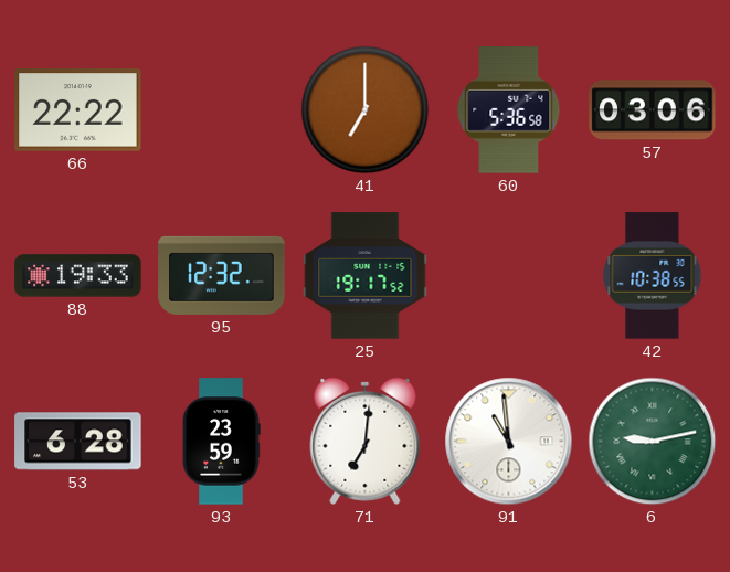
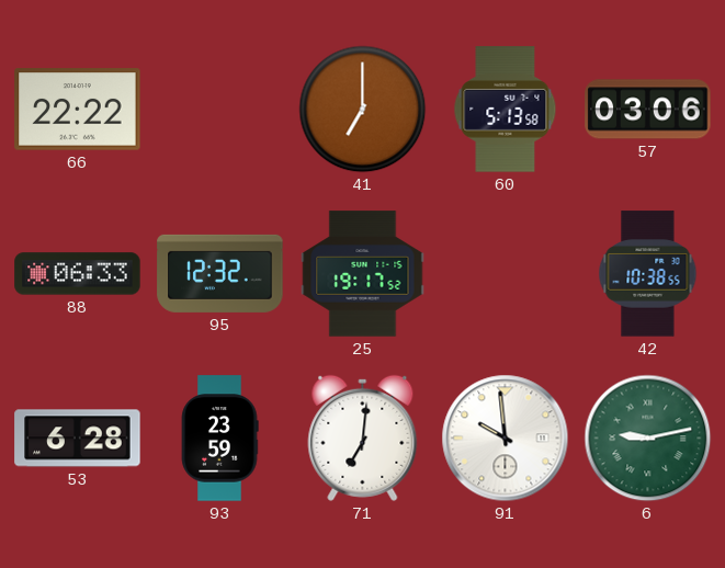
60: 5:36 -> 5:13 (506, 110)
88: 19:33 -> 06:33 (78, 274)
91: 10:59 -> 9:59 (506, 439)
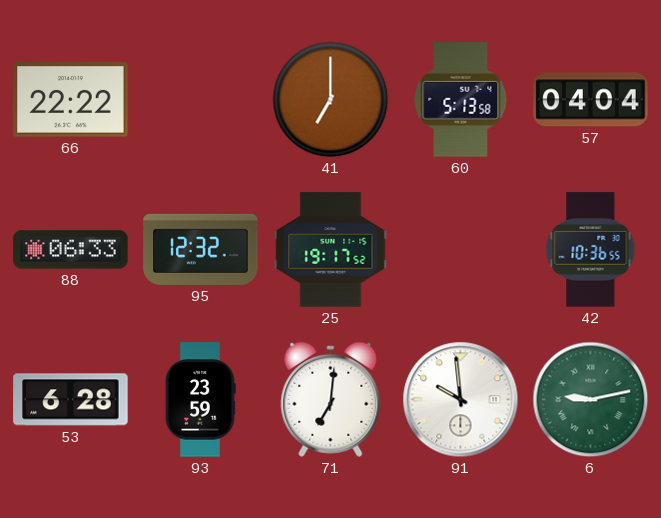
57: 03:06 -> 04:04 (591, 100)
42: 10:38 -> 10:36 (591, 250)
